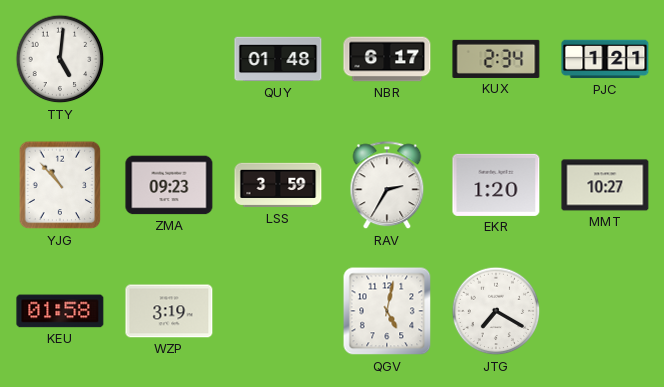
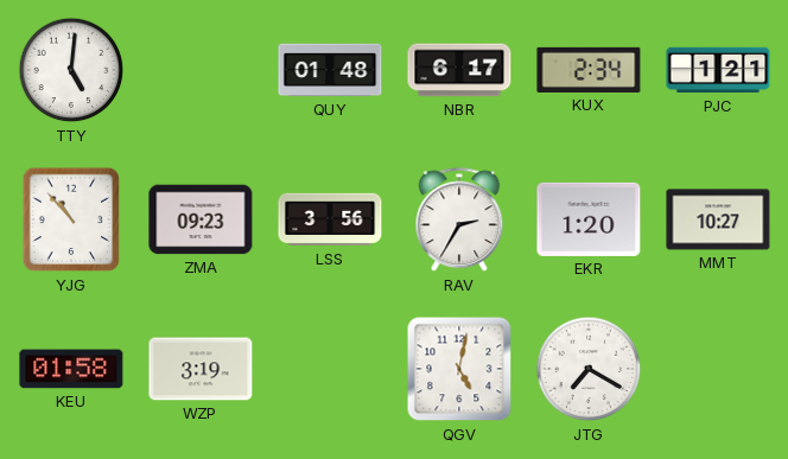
LSS: 3:59 -> 3:56 (330, 219)
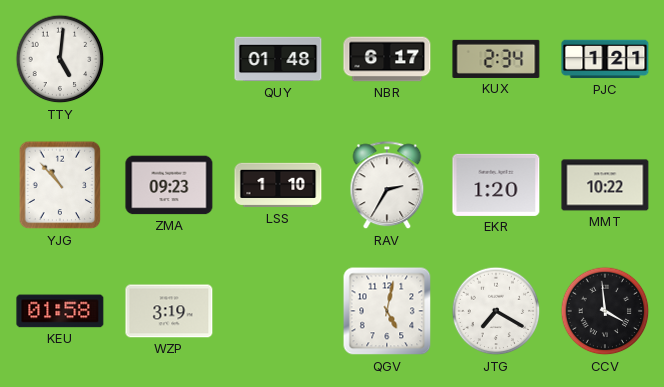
LSS: 3:56 -> 1:10 (278, 185)
MMT: 10:27 -> 10:22 (605, 185)
CCV: none -> 3:59 (605, 311)
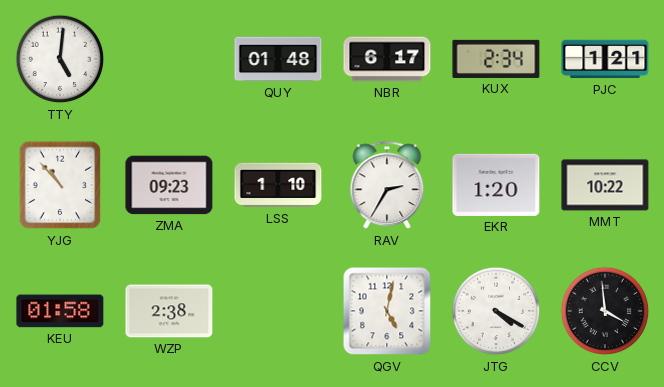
WZP: 3:19 -> 2:38 (169, 311)
JTG: 7:20 -> 4:20 (496, 311)
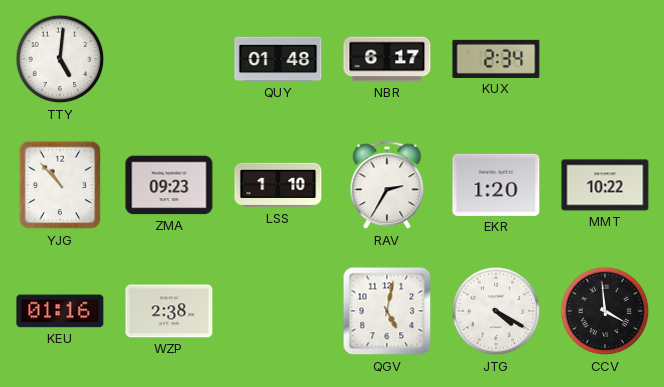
PJC: 1:21 -> none (605, 59)
KEU: 01:58 -> 01:16 (60, 311)
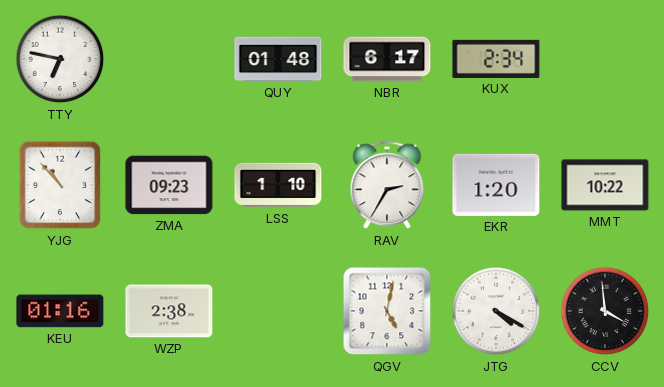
TTY: 5:01 -> 6:47 (60, 59)
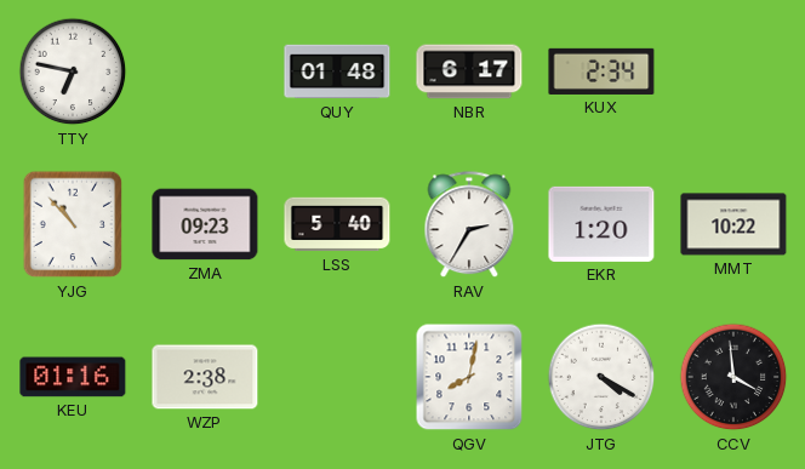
LSS: 1:10 -> 5:40 (337, 224)
QGV: 5:02 -> 8:02 (469, 377)
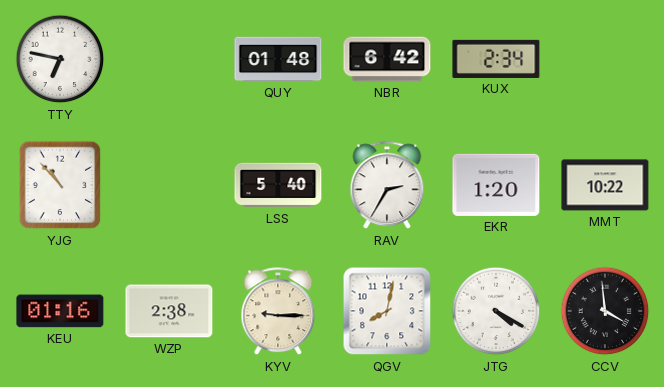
NBR: 6:17 -> 6:42 (387, 59)
ZMA: 09:23 -> none (205, 224)
KYV: none -> 9:15 (278, 312)
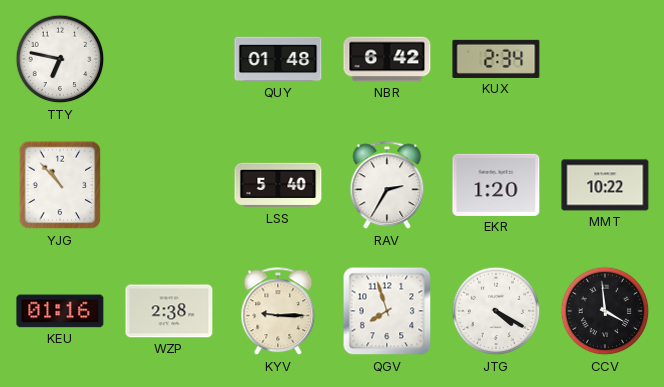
QGV: 8:02 -> 7:57 (387, 311)
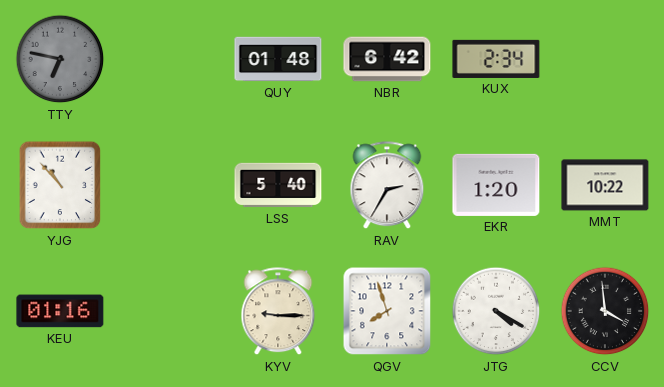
TTY dial: white -> grey (60, 59)
WZP: 2:38 -> none (169, 311)
